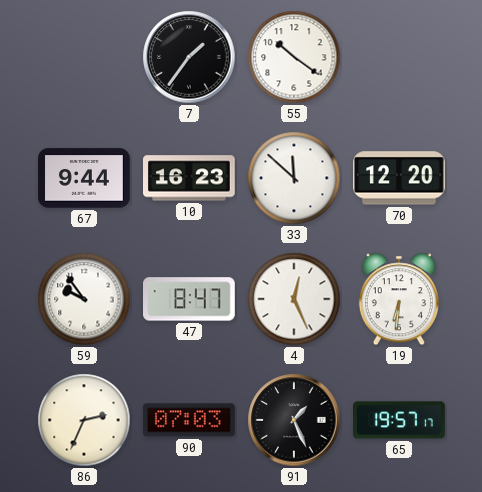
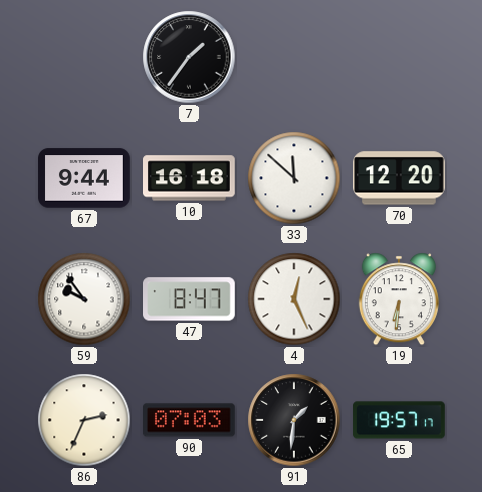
55: 10:21 -> none (294, 57)
10: 16:23 -> 16:18 (190, 178)
91: 1:26 -> 1:31 (294, 420)
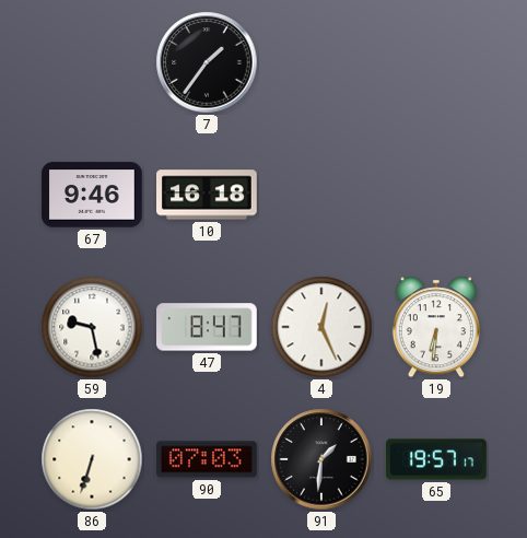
67: 9:44 -> 9:46 (92, 195)
33: 11:52 -> none (294, 178)
70: 12:20 -> none (400, 178)
59: 9:54 -> 9:28 (92, 327)
86: 2:34 -> 6:33 (92, 459)
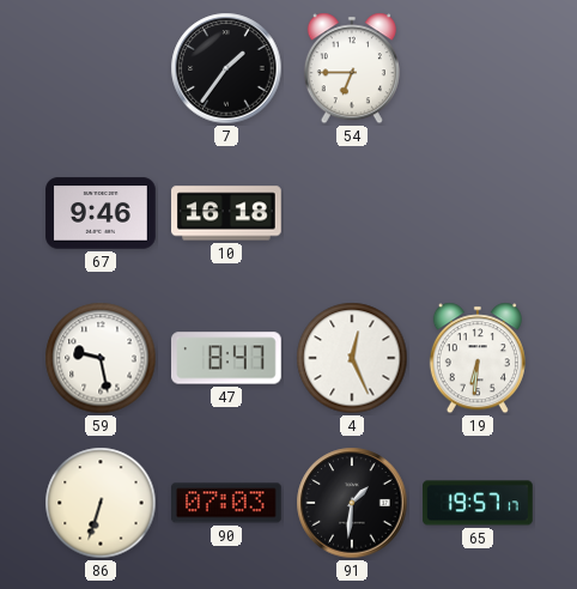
54: none -> 6:45 (352, 68)
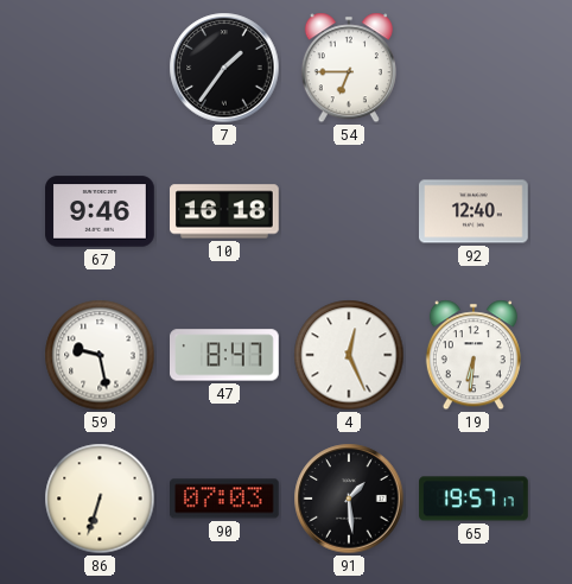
92: none -> 12:40 (475, 211)
91: 1:31 -> 1:29 (349, 499)
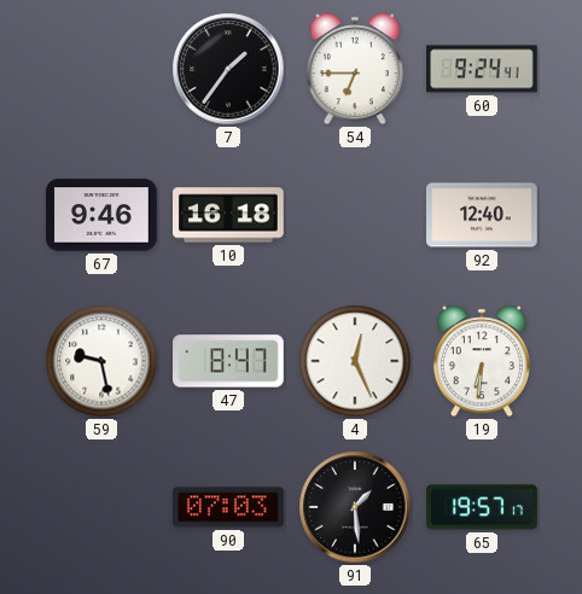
60: none -> 9:24 (482, 69)
86: 6:33 -> none (100, 499)
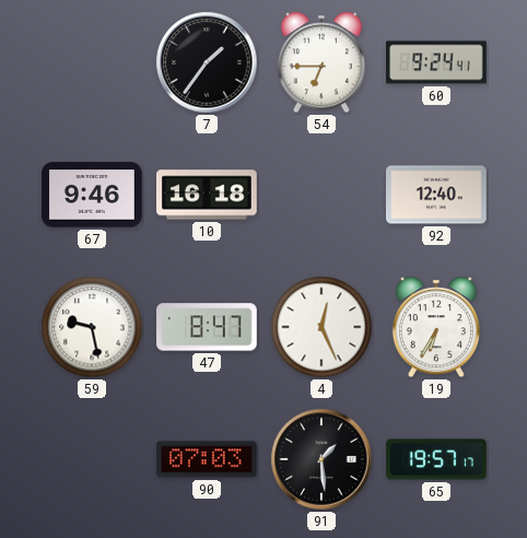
19: 6:31 -> 6:35 (436, 327)
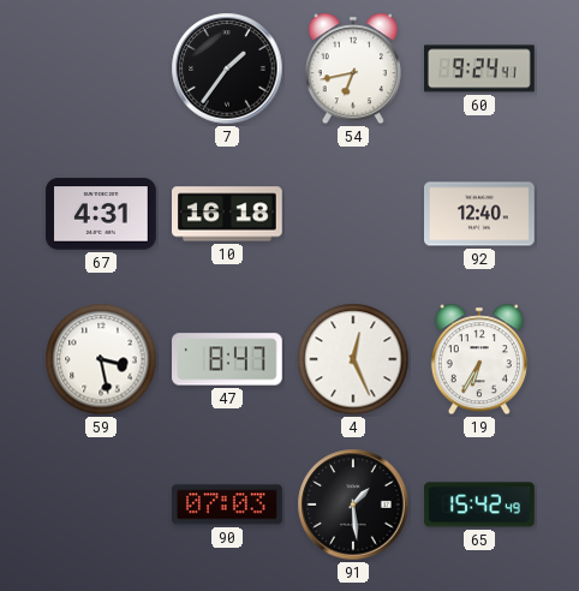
54: 6:45 -> 6:43 (353, 68)
67: 9:46 -> 4:31 (101, 214)
59: 9:28 -> 3:28 (101, 359)
65: 19:57 -> 15:42 (479, 505)
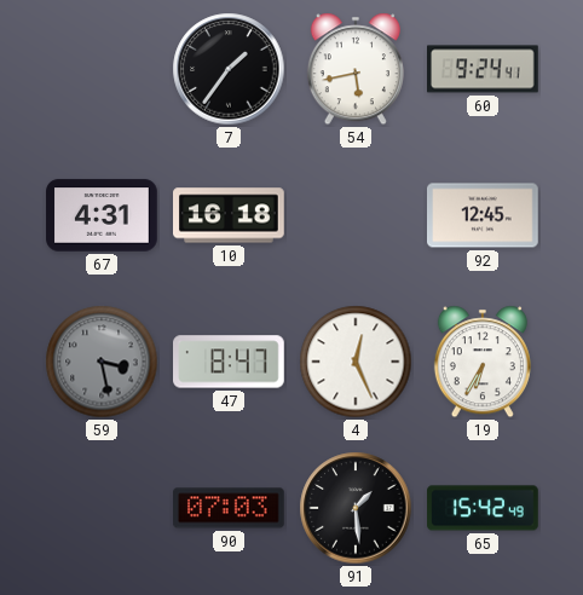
54: 6:43 -> 5:43 (356, 69)
92: 12:40 -> 12:45 (484, 215)
59 dial: white -> grey (102, 362)
